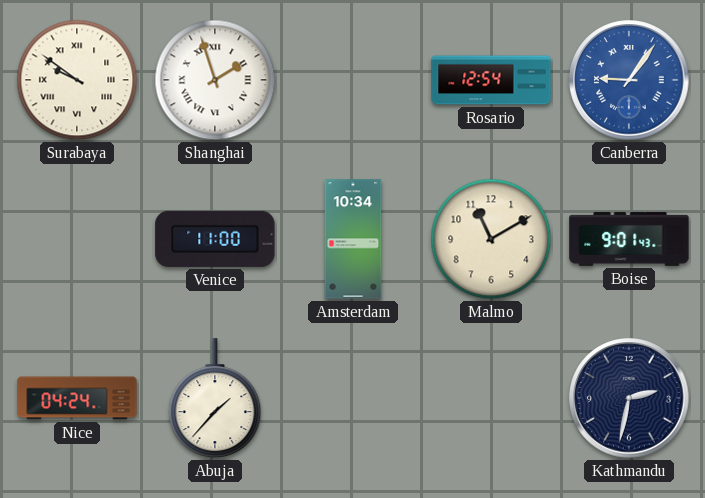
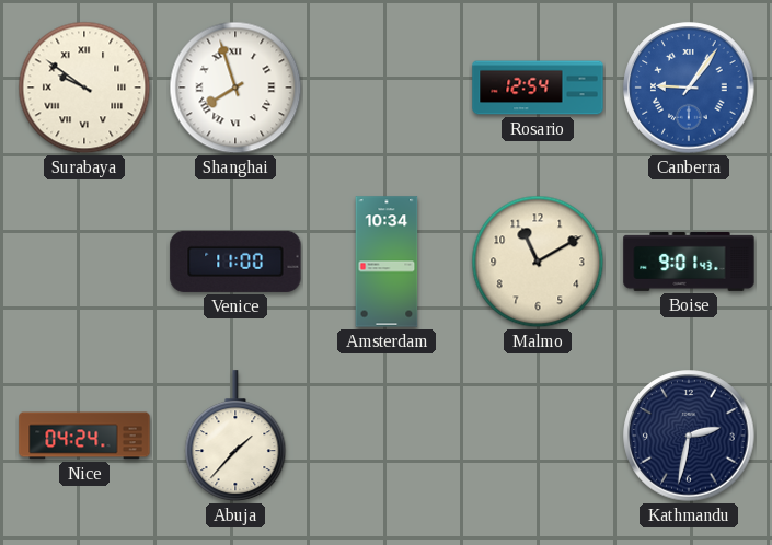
Shanghai: 1:57 -> 7:57 (235, 88)
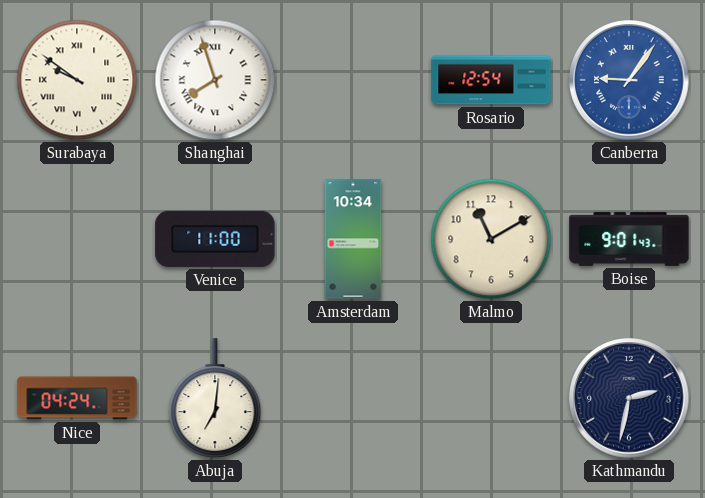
Abuja: 1:37 -> 7:01 (215, 399)
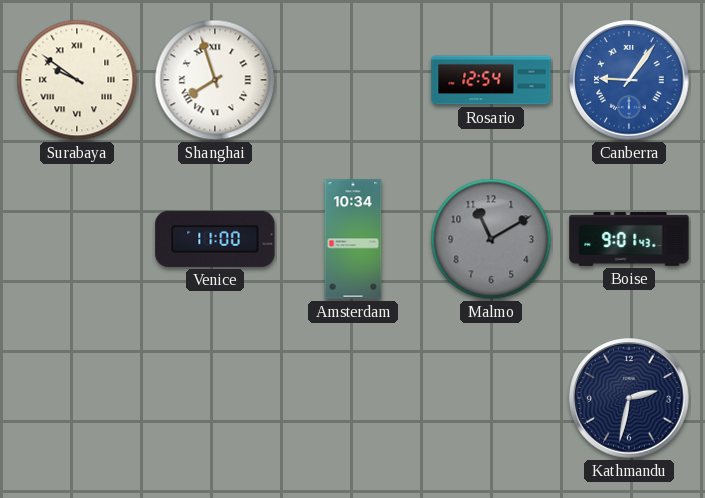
Malmo dial: cream -> grey (491, 239)
Nice: 04:24 -> none (77, 398)
Abuja: 7:01 -> none (215, 399)
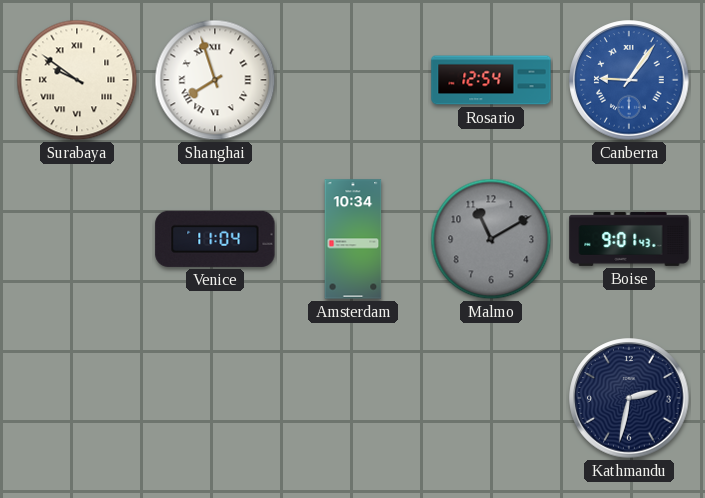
Venice: 11:00 -> 11:04 (215, 239)
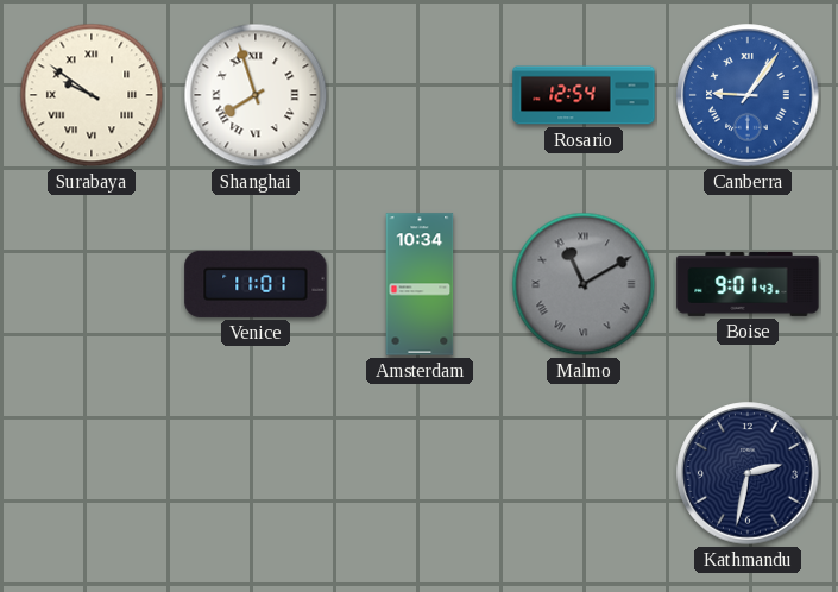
Venice: 11:04 -> 11:01 (256, 284)
Malmo numerals: Arabic -> Roman (584, 284)
